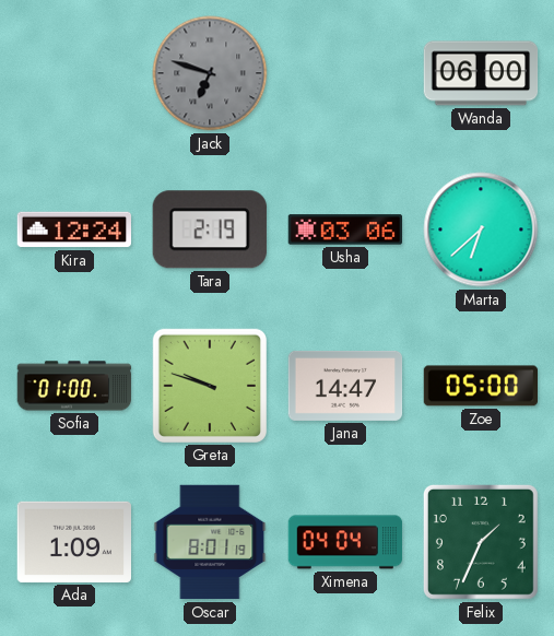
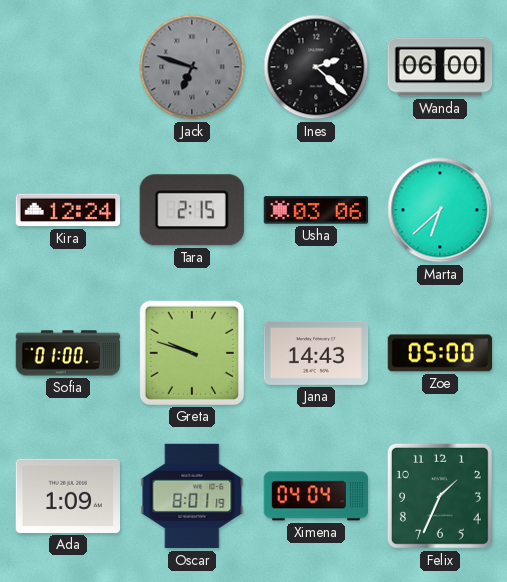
Ines: none -> 2:22 (316, 67)
Tara: 2:19 -> 2:15 (192, 210)
Jana: 14:47 -> 14:43 (316, 353)
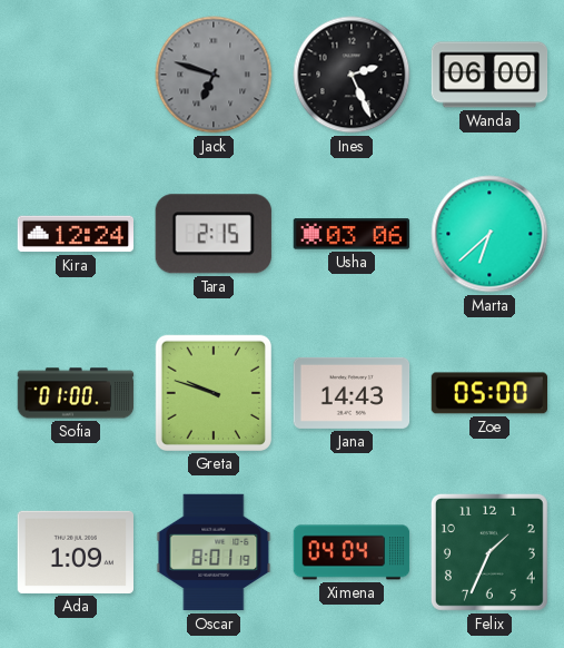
Ines: 2:22 -> 2:26 (352, 75)
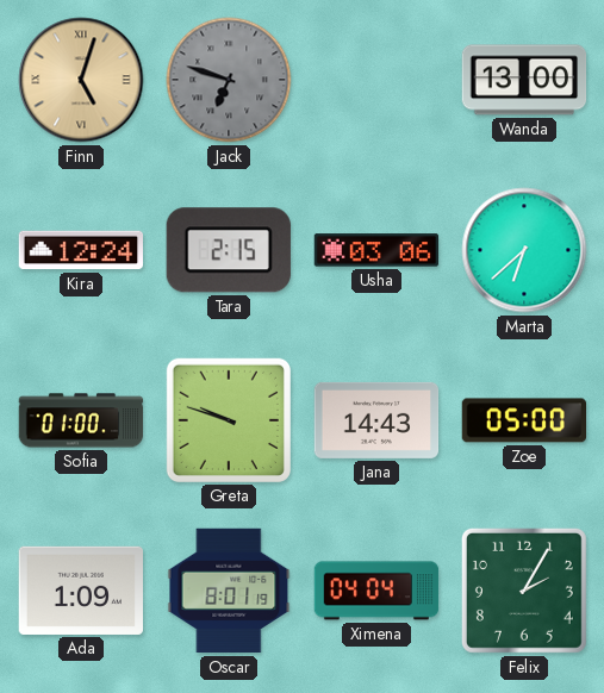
Finn: none -> 5:03 (81, 80)
Ines: 2:26 -> none (352, 75)
Wanda: 06:00 -> 13:00 (524, 80)
Felix: 1:34 -> 2:05 (524, 591)
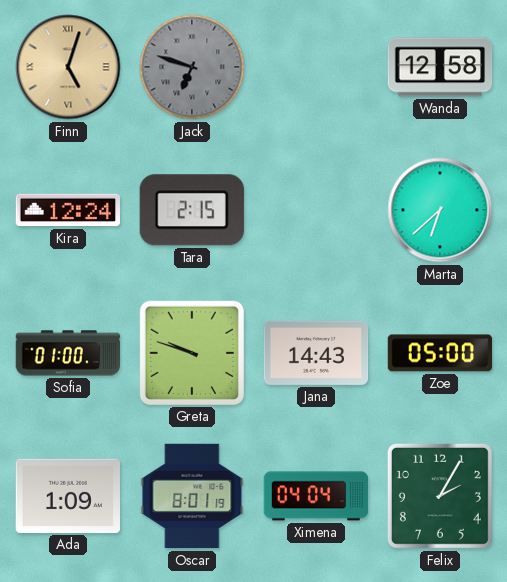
Wanda: 13:00 -> 12:58 (440, 67)
Usha: 03:06 -> none (376, 250)
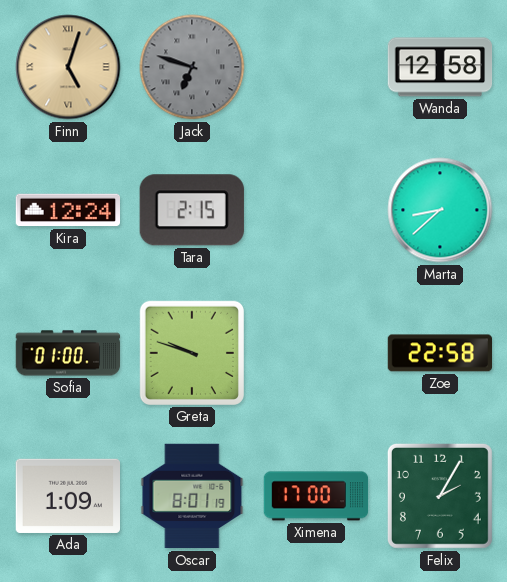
Marta: 6:38 -> 8:38 (440, 210)
Jana: 14:43 -> none (316, 353)
Zoe: 05:00 -> 22:58 (440, 353)
Ximena: 04:04 -> 17:00 (316, 496)
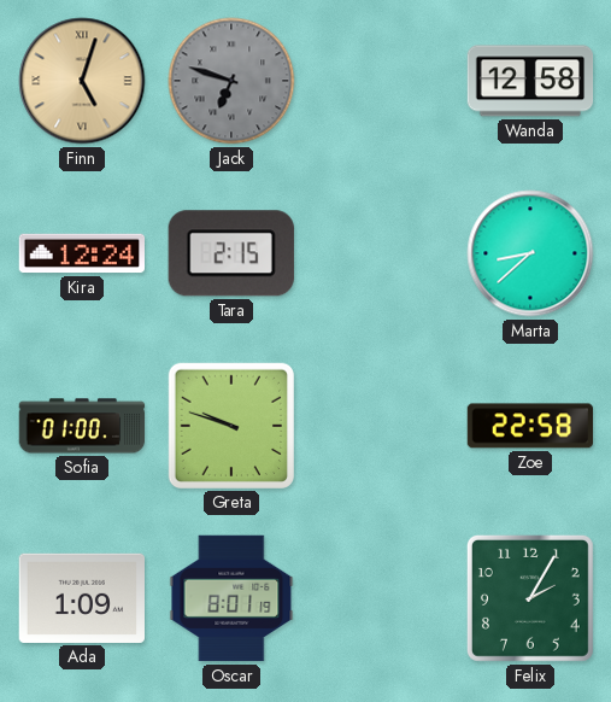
Ximena: 17:00 -> none (316, 496)
